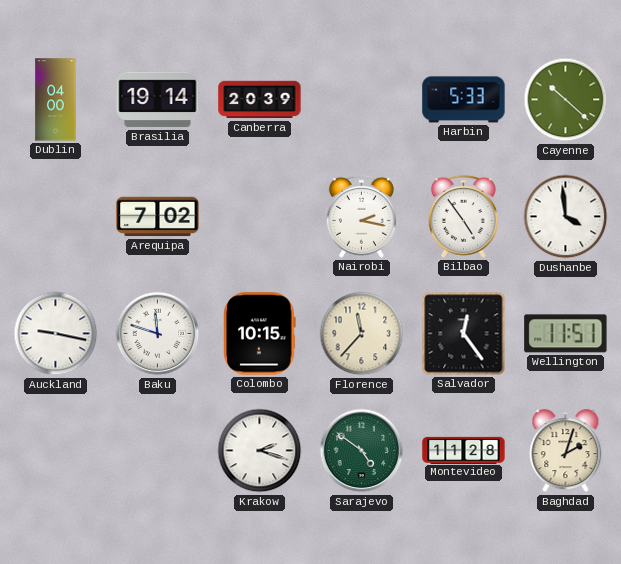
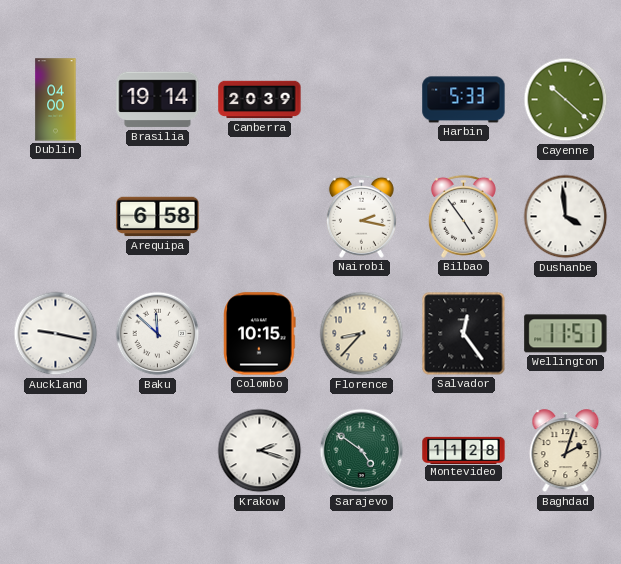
Arequipa: 7:02 -> 6:58 (158, 217)
Baku: 11:48 -> 11:52 (158, 334)
Florence: 11:37 -> 8:37 (362, 334)
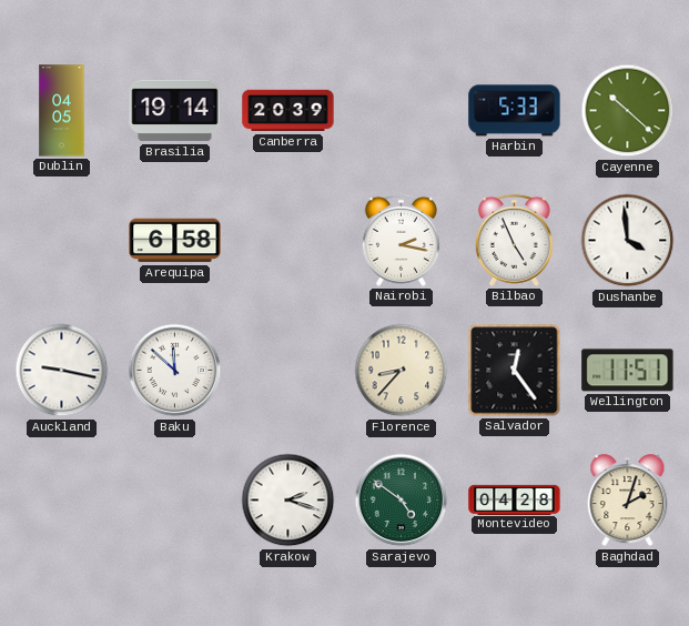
Dublin: 04:00 -> 04:05 (62, 111)
Bilbao: 4:54 -> 4:56 (514, 240)
Colombo: 10:15 -> none (260, 334)
Montevideo: 11:28 -> 04:28 (515, 499)
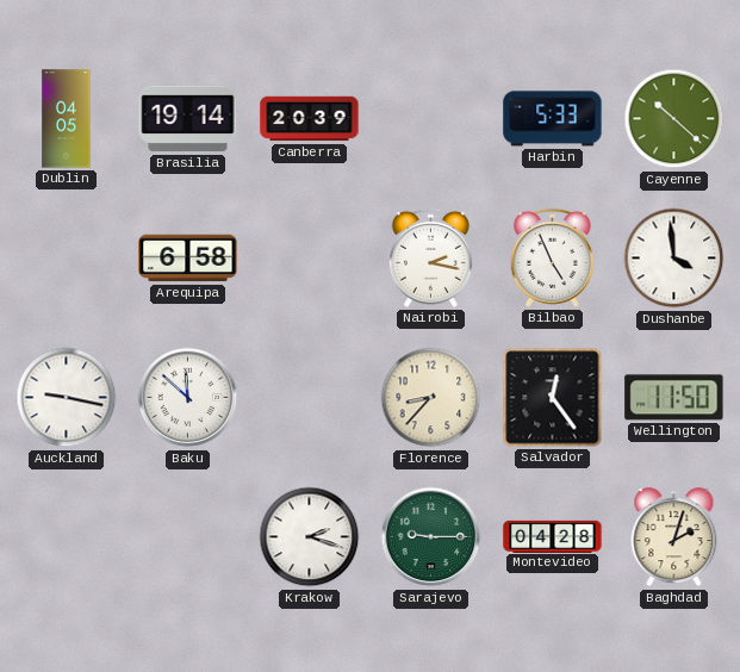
Wellington: 11:51 -> 11:50 (674, 398)
Sarajevo: 4:51 -> 9:15 (431, 537)
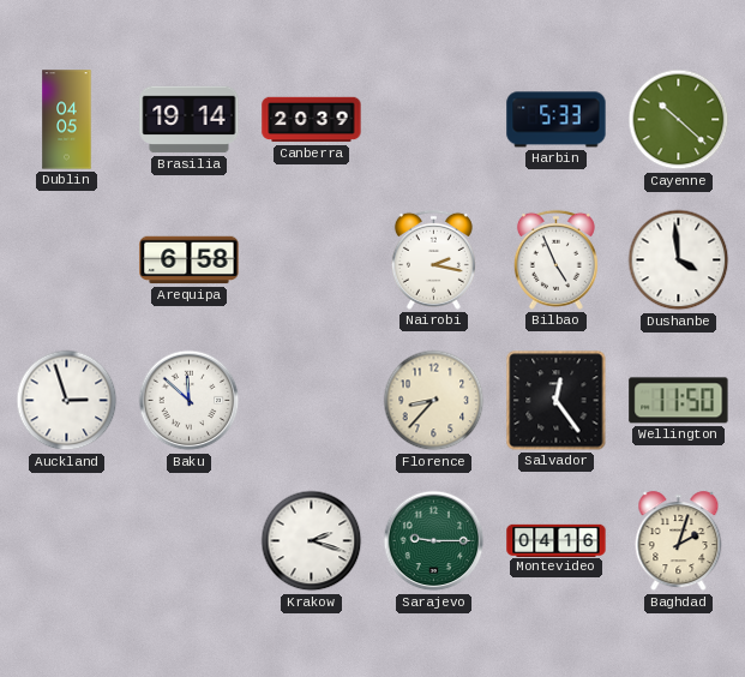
Auckland: 9:17 -> 2:57 (67, 401)
Montevideo: 04:28 -> 04:16 (557, 540)
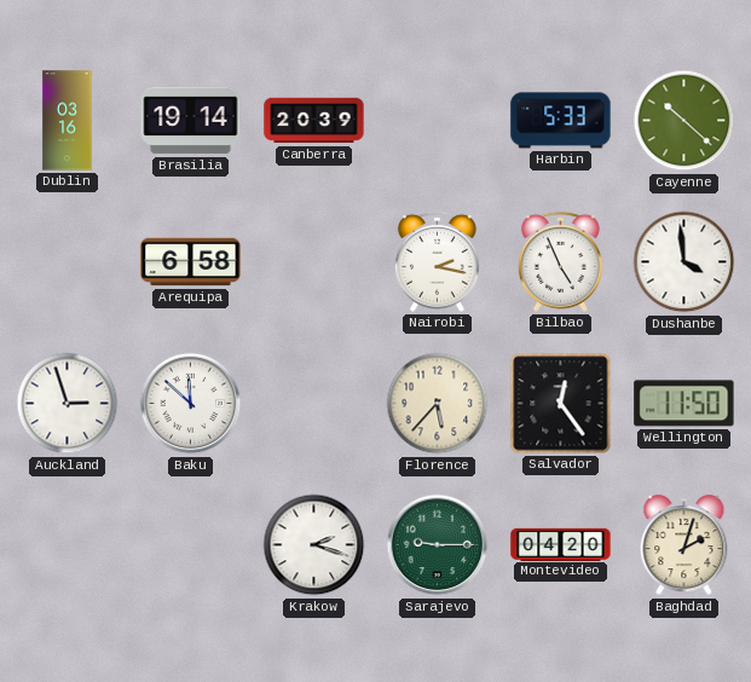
Dublin: 04:05 -> 03:16 (68, 121)
Florence: 8:37 -> 5:37 (438, 404)
Montevideo: 04:16 -> 04:20 (561, 544)
